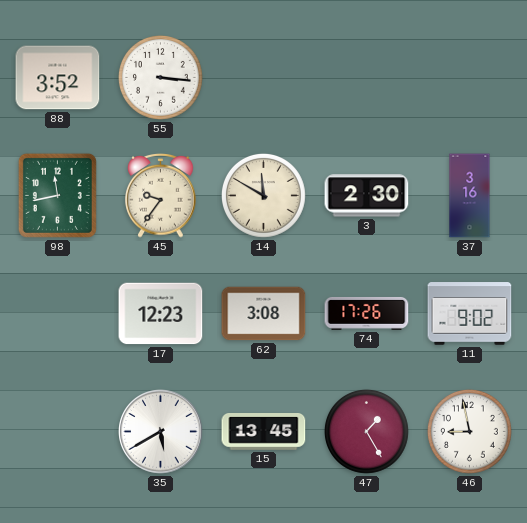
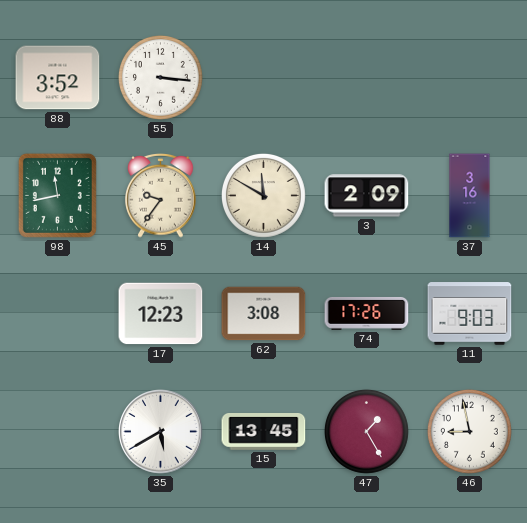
3: 2:30 -> 2:09 (367, 196)
11: 9:02 -> 9:03 (470, 314)
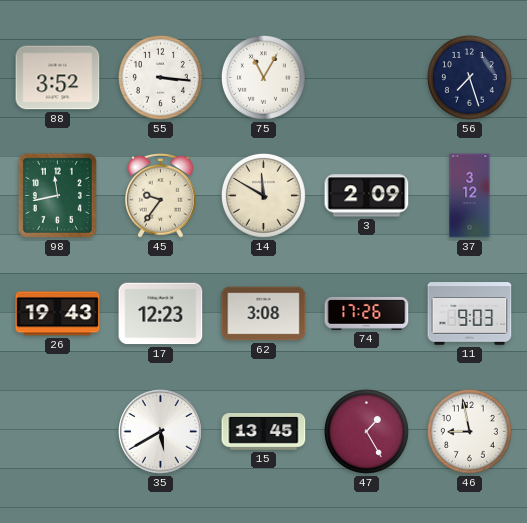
75: none -> 11:05 (263, 77)
56: none -> 7:27 (469, 77)
37: 3:16 -> 3:12 (470, 196)
26: none -> 19:43 (58, 314)
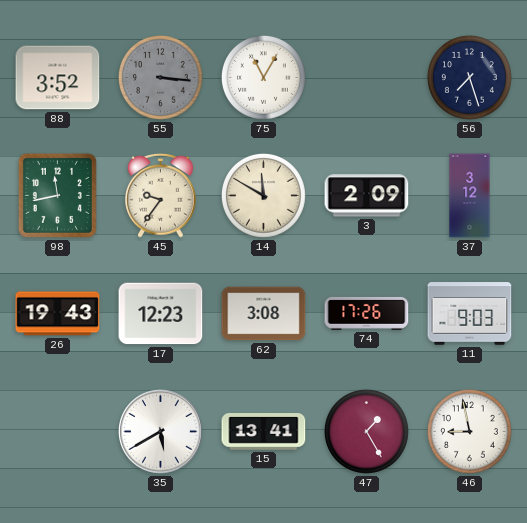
55 dial: white -> grey (160, 77)
15: 13:45 -> 13:41 (264, 432)
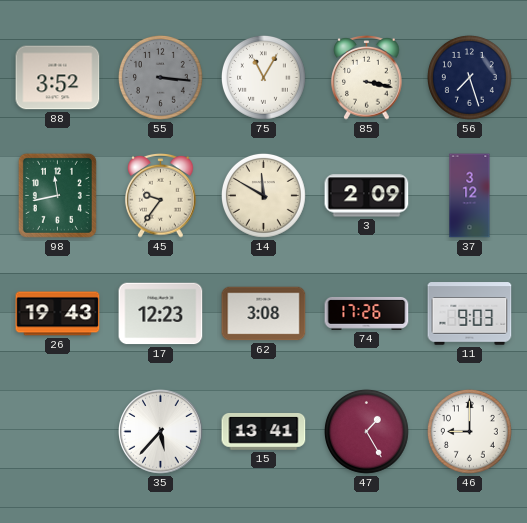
85: none -> 3:17 (367, 78)
35: 5:40 -> 5:37 (161, 432)
46: 8:58 -> 9:00 (469, 431)
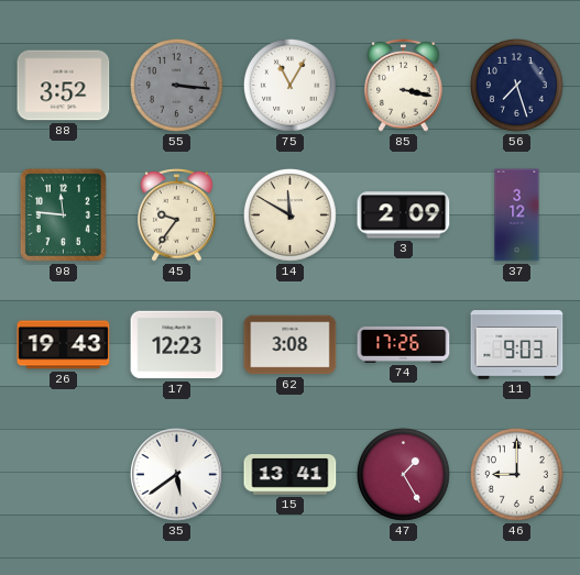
98: 11:43 -> 11:46 (63, 214)
35: 5:37 -> 5:39 (177, 475)
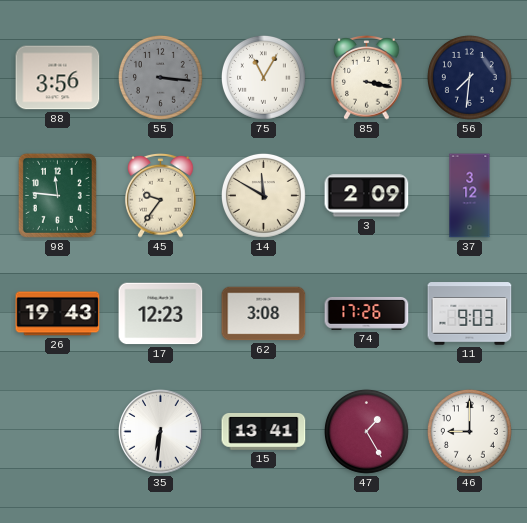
88: 3:52 -> 3:56 (58, 78)
56: 7:27 -> 7:31 (469, 77)
35: 5:39 -> 6:31 (161, 432)
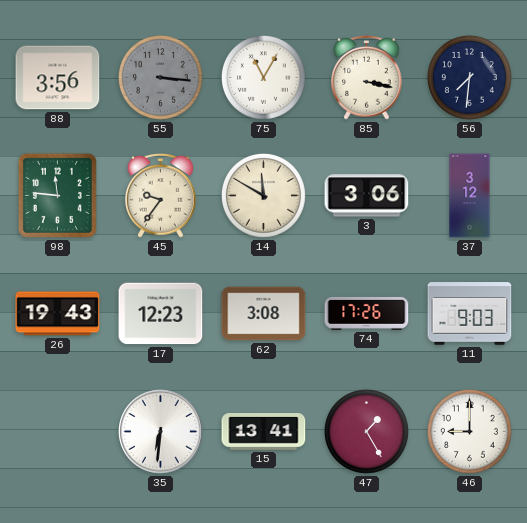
3: 2:09 -> 3:06 (367, 196)
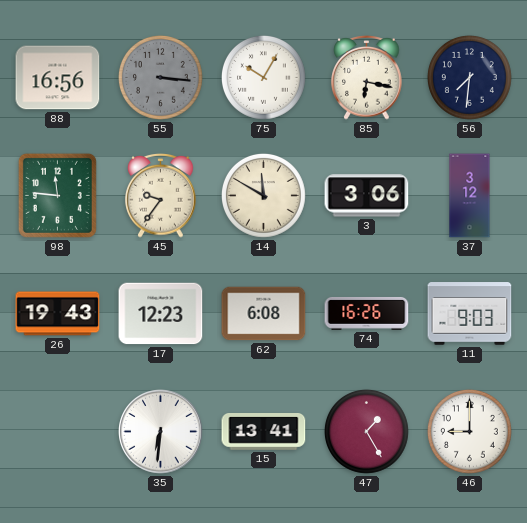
88: 3:56 -> 16:56 (58, 78)
75: 11:05 -> 10:05 (263, 77)
85: 3:17 -> 6:17 (367, 78)
62: 3:08 -> 6:08 (264, 314)
74: 17:26 -> 16:26 (367, 313)
